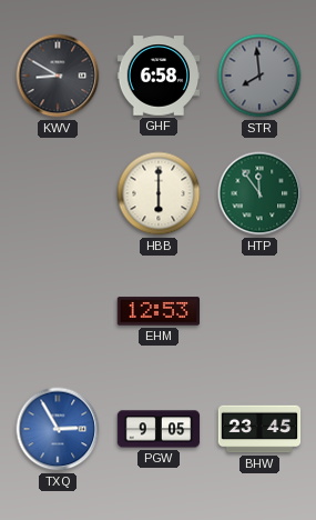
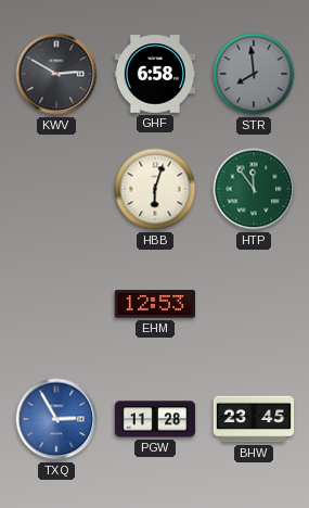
KWV: 8:50 -> 2:50 (56, 74)
HBB: 6:00 -> 6:03 (155, 189)
PGW: 9:05 -> 11:28 (155, 419)
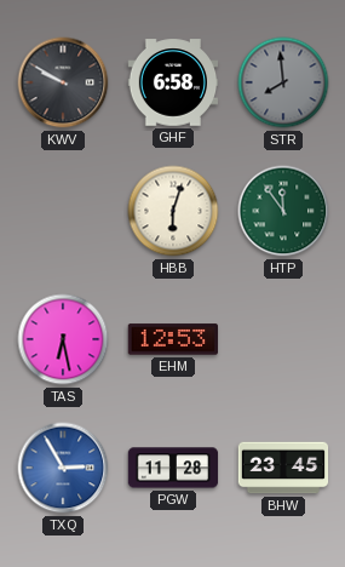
KWV: 2:50 -> 9:50 (63, 82)
TAS: none -> 6:28 (63, 339)
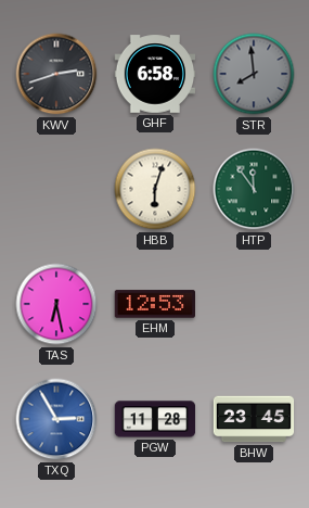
KWV: 9:50 -> 2:42 (56, 74)
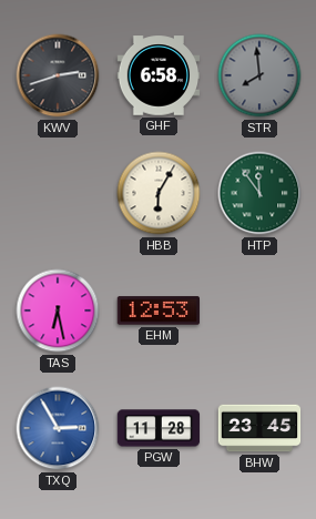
HBB: 6:03 -> 6:05 (159, 193)
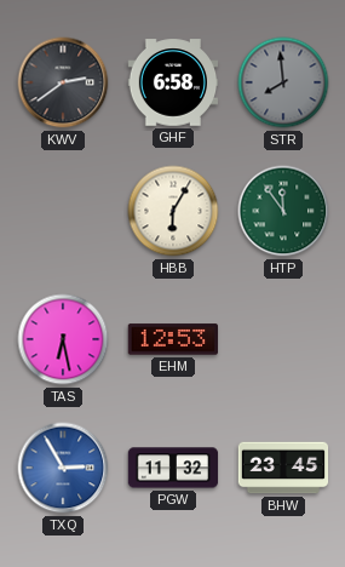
KWV: 2:42 -> 2:39 (63, 82)
PGW: 11:28 -> 11:32 (173, 468)
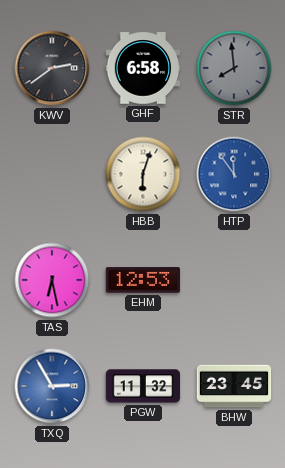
HBB: 6:05 -> 6:03 (143, 174)
HTP dial: green -> blue (234, 174)
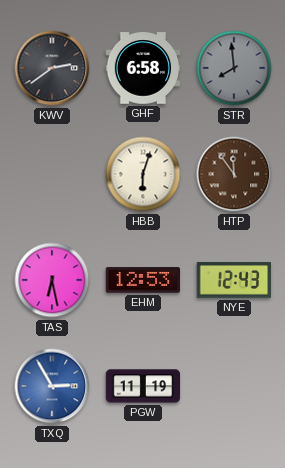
HTP dial: blue -> brown (234, 174)
NYE: none -> 12:43 (233, 280)
PGW: 11:32 -> 11:19 (143, 386)
BHW: 23:45 -> none (234, 386)
